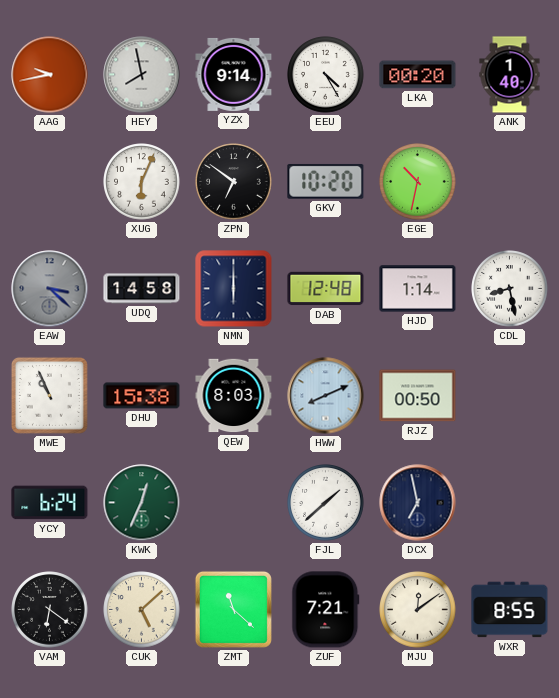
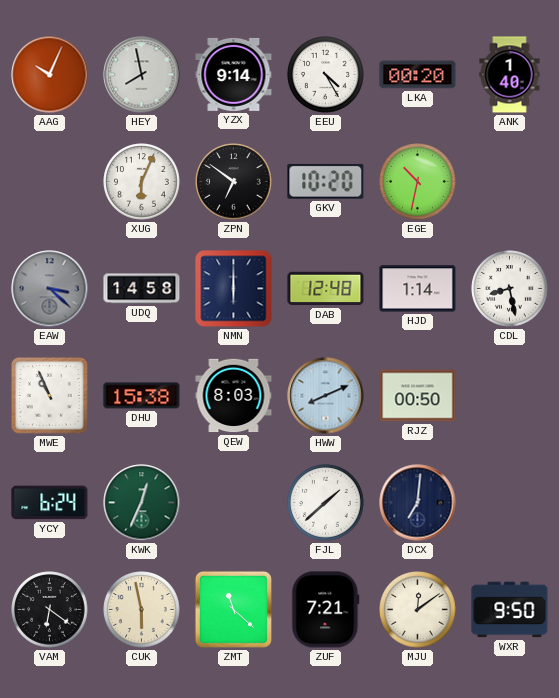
AAG: 9:43 -> 10:04 (50, 75)
DCX: 6:58 -> 7:01 (418, 503)
CUK: 5:08 -> 5:58 (142, 610)
WXR: 8:55 -> 9:50 (510, 610)
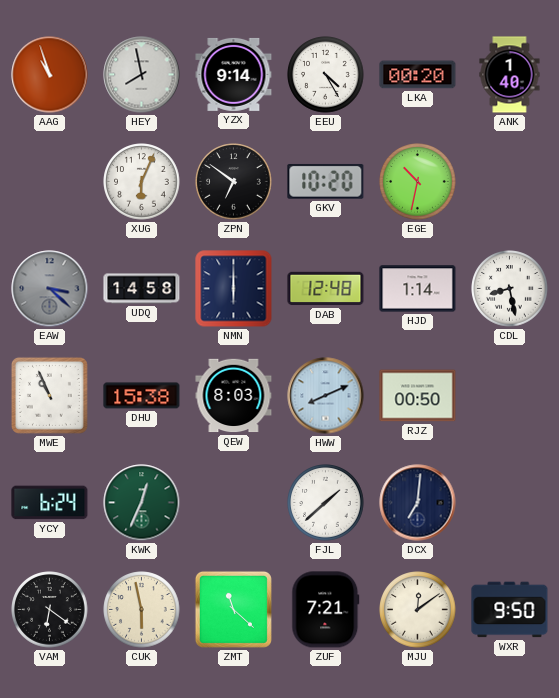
AAG: 10:04 -> 10:57 (50, 75)
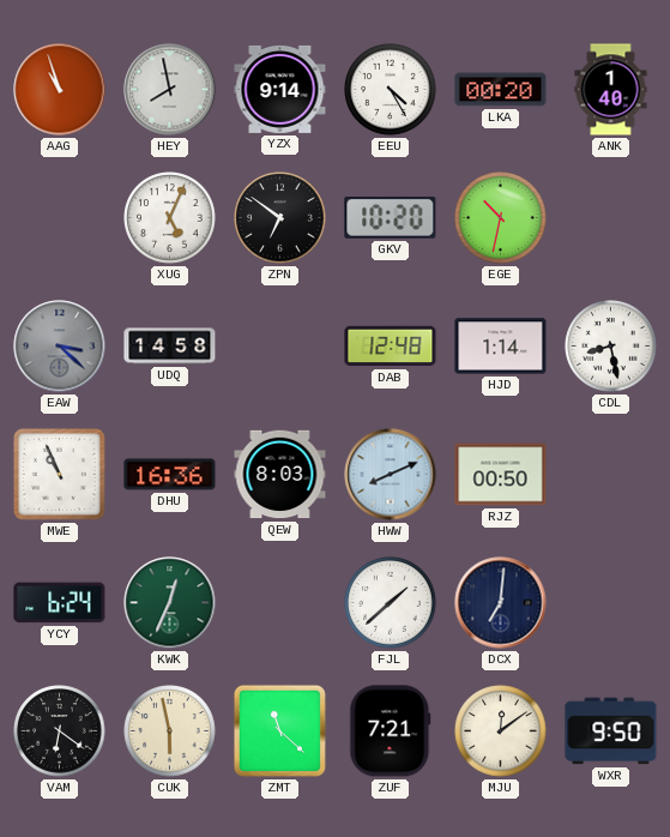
XUG: 6:04 -> 5:04 (170, 218)
NMN: 6:00 -> none (234, 289)
DHU: 15:38 -> 16:36 (170, 475)
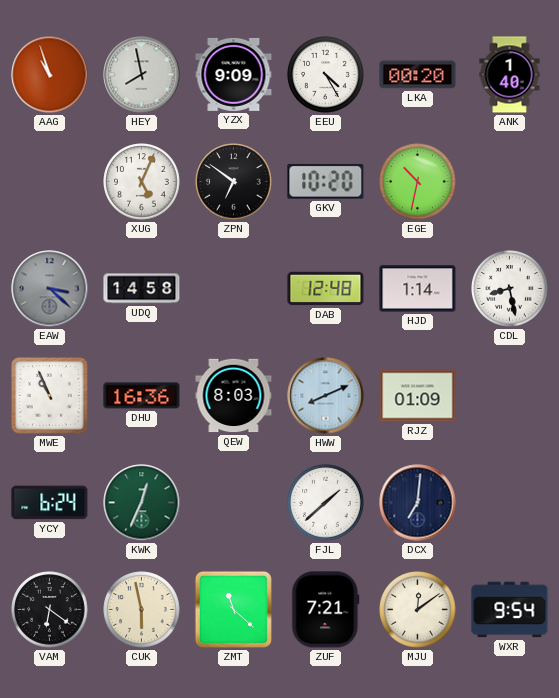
YZX: 9:14 -> 9:09 (234, 74)
RJZ: 00:50 -> 01:09 (418, 396)
WXR: 9:50 -> 9:54 (510, 610)
